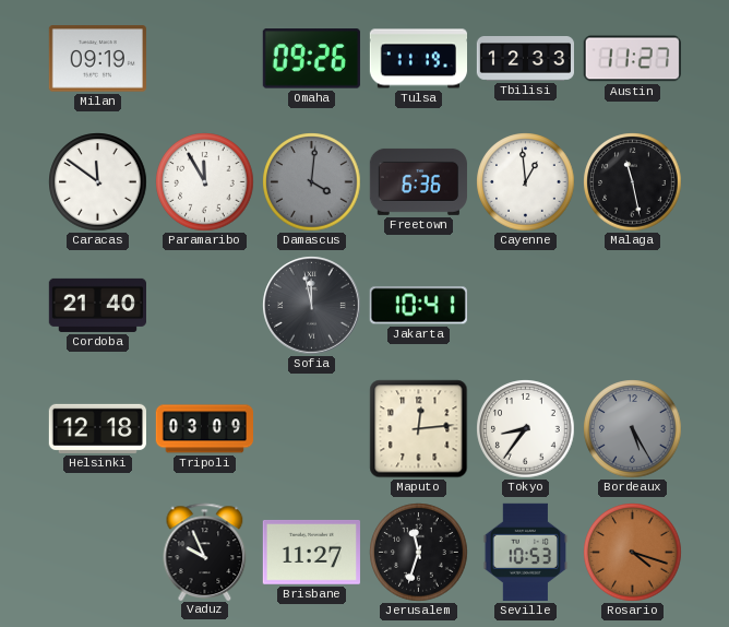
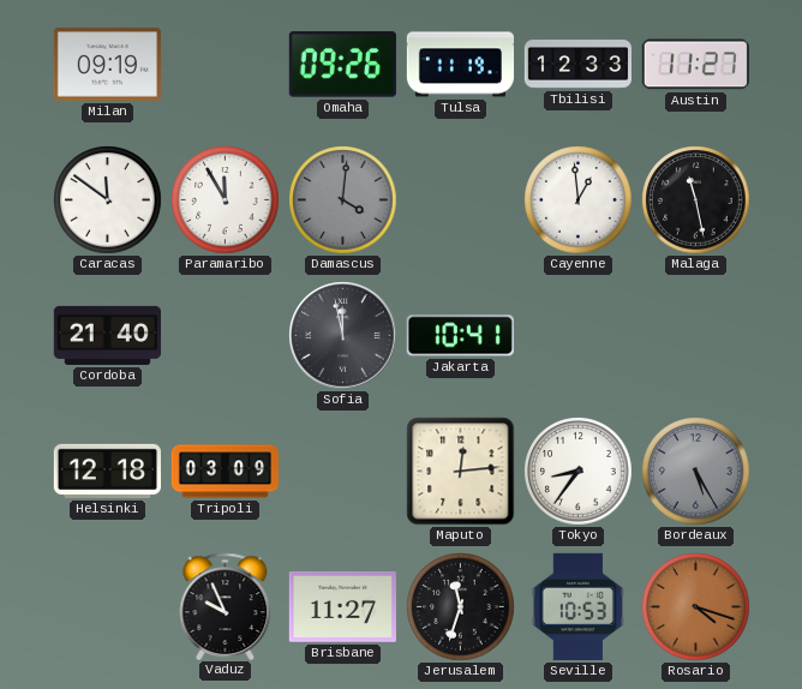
Freetown: 6:36 -> none (418, 181)
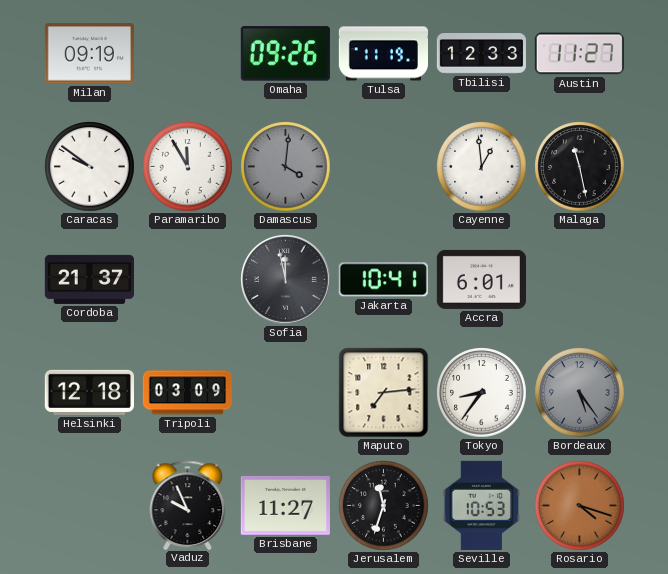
Caracas: 11:51 -> 9:51 (90, 167)
Cordoba: 21:40 -> 21:37 (89, 279)
Accra: none -> 6:01 (481, 279)
Maputo: 12:14 -> 7:14 (384, 393)
Bordeaux: 5:25 -> 5:24 (580, 393)
